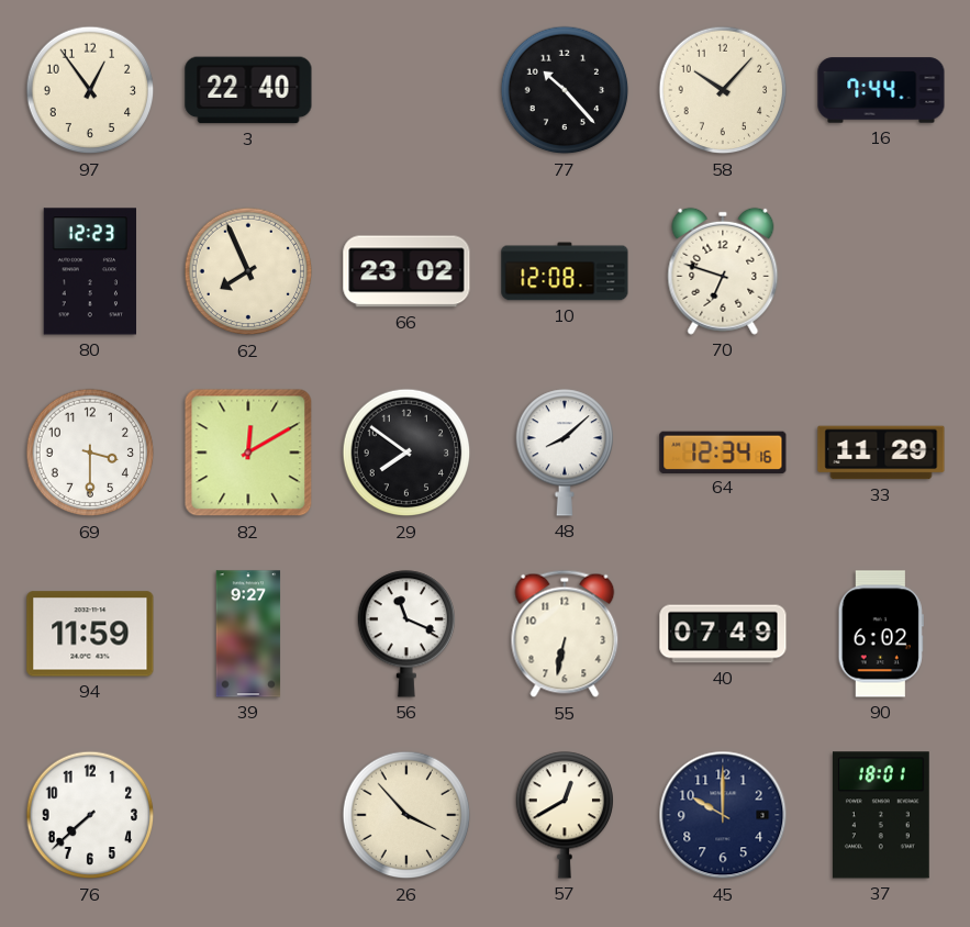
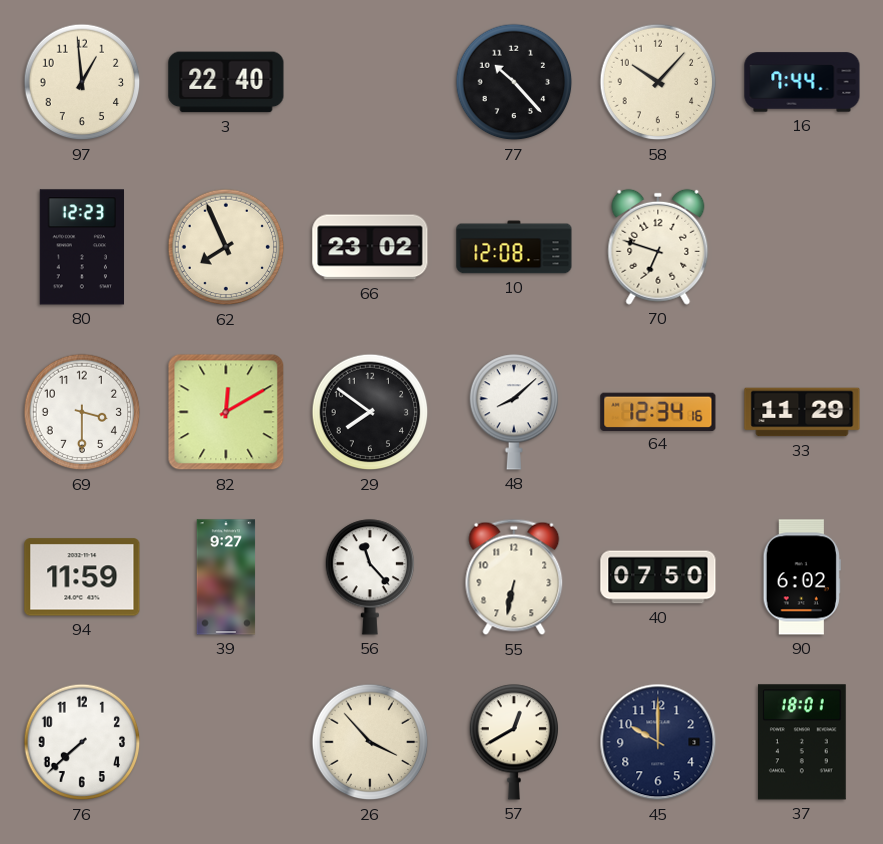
97: 12:54 -> 12:59 (82, 82)
56: 11:19 -> 11:23 (370, 577)
40: 07:49 -> 07:50 (658, 577)
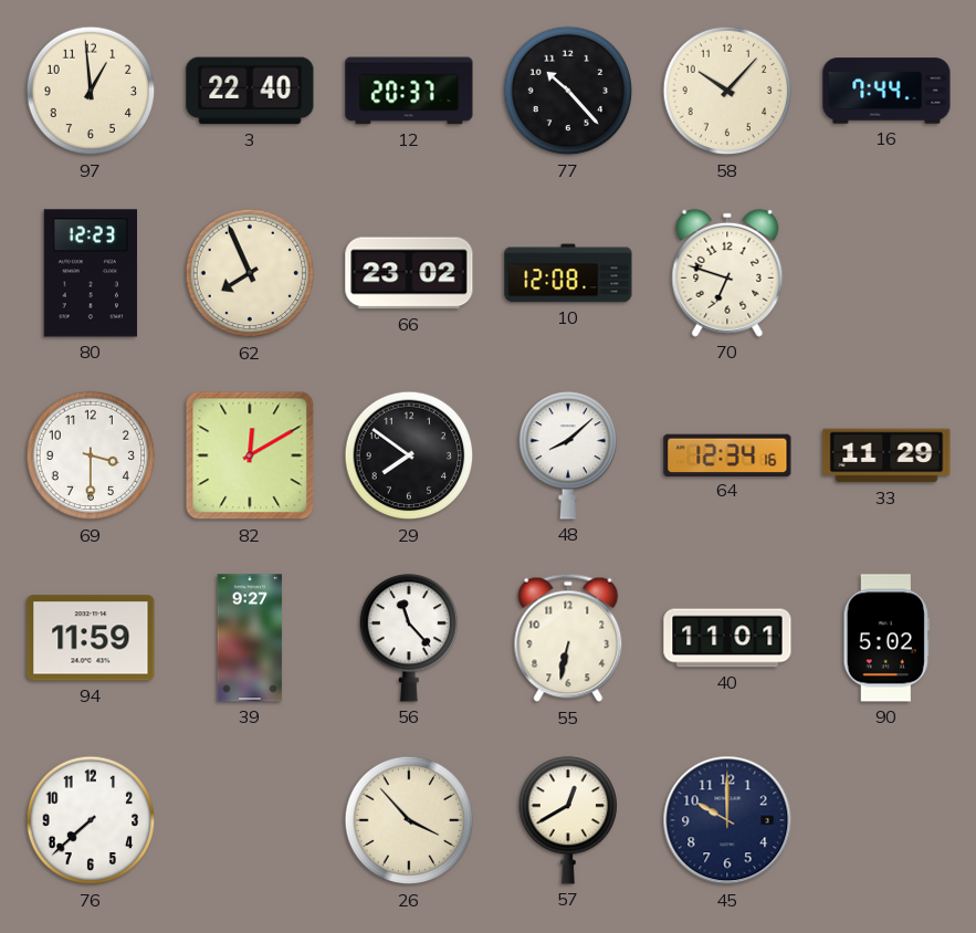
12: none -> 20:37 (409, 91)
40: 07:50 -> 11:01 (727, 638)
90: 6:02 -> 5:02 (886, 638)
37: 18:01 -> none (802, 742)
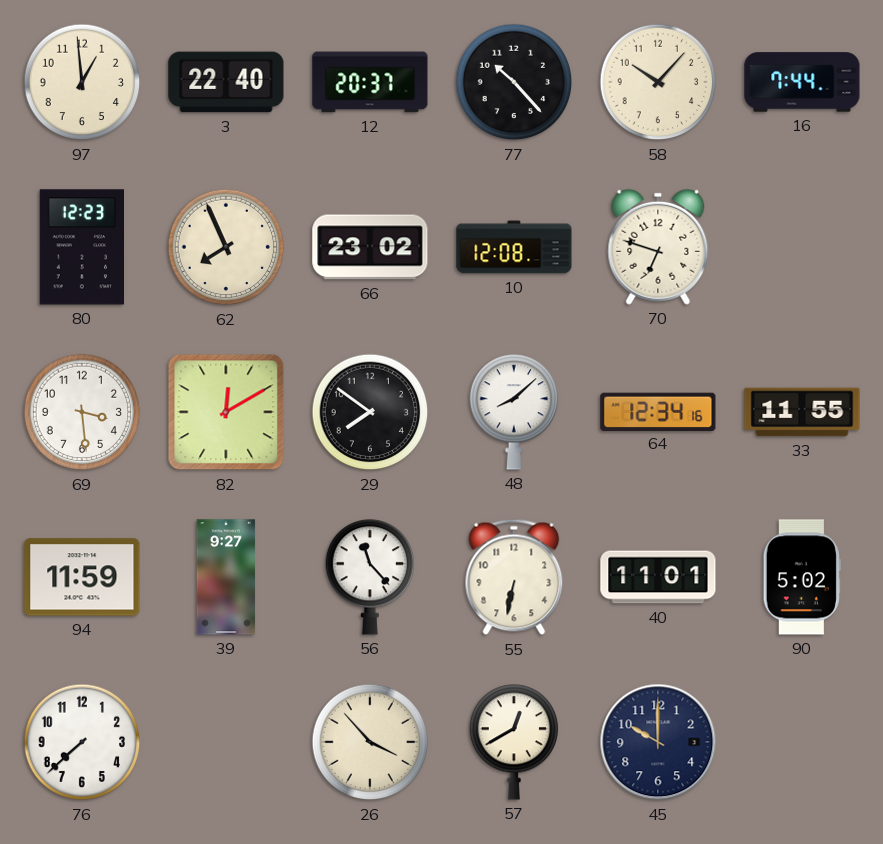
69: 3:30 -> 3:29 (82, 412)
33: 11:29 -> 11:55 (802, 412)
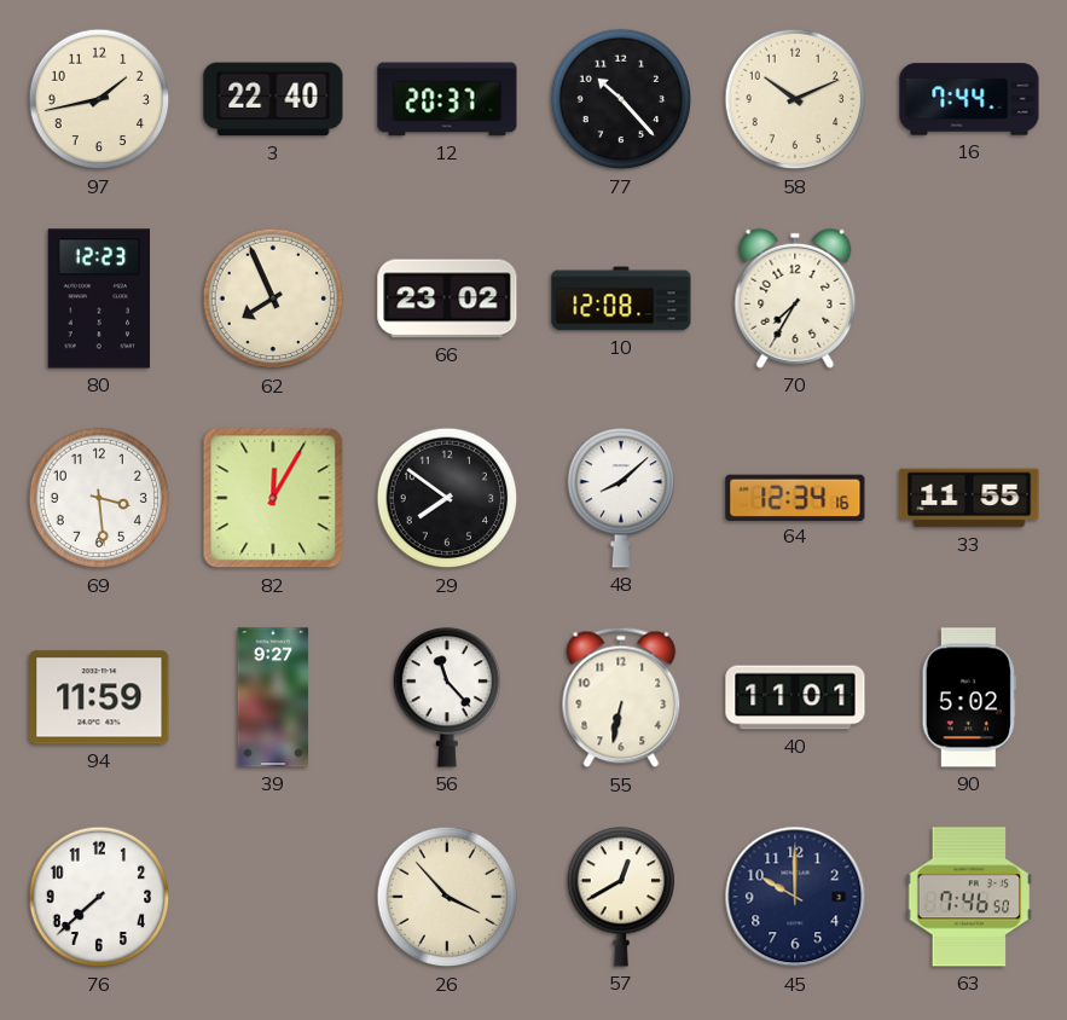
97: 12:59 -> 1:43 (99, 99)
58: 10:07 -> 10:11 (795, 99)
70: 6:48 -> 7:35 (795, 299)
82: 12:10 -> 12:05 (273, 498)
63: none -> 7:46 (969, 897)
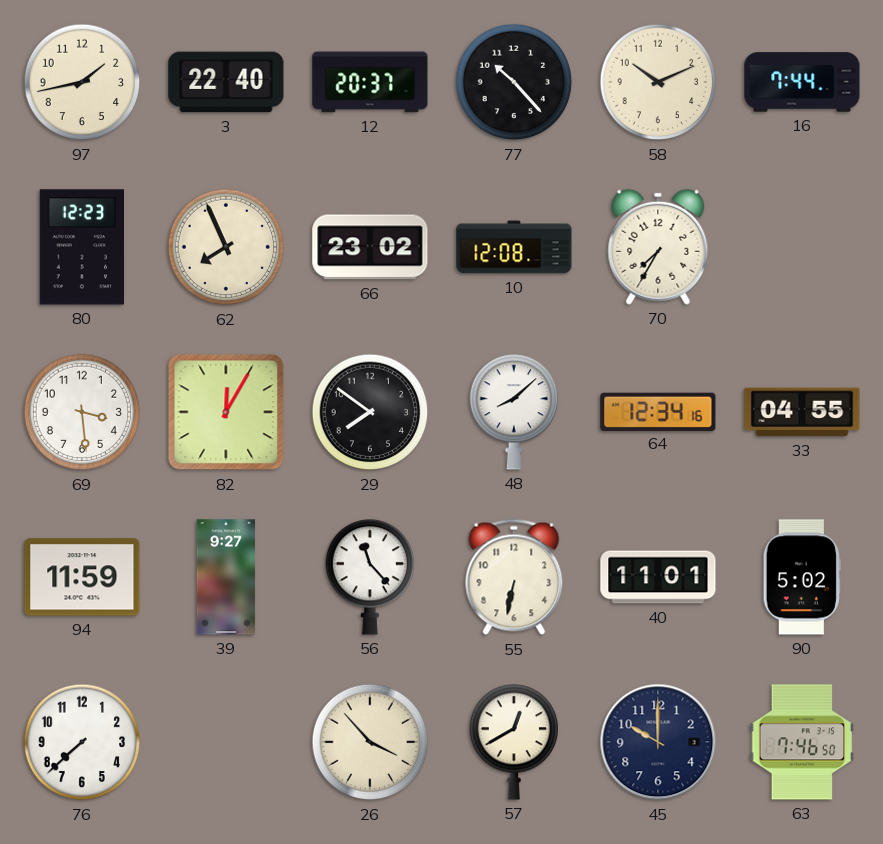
33: 11:55 -> 04:55 (802, 412)
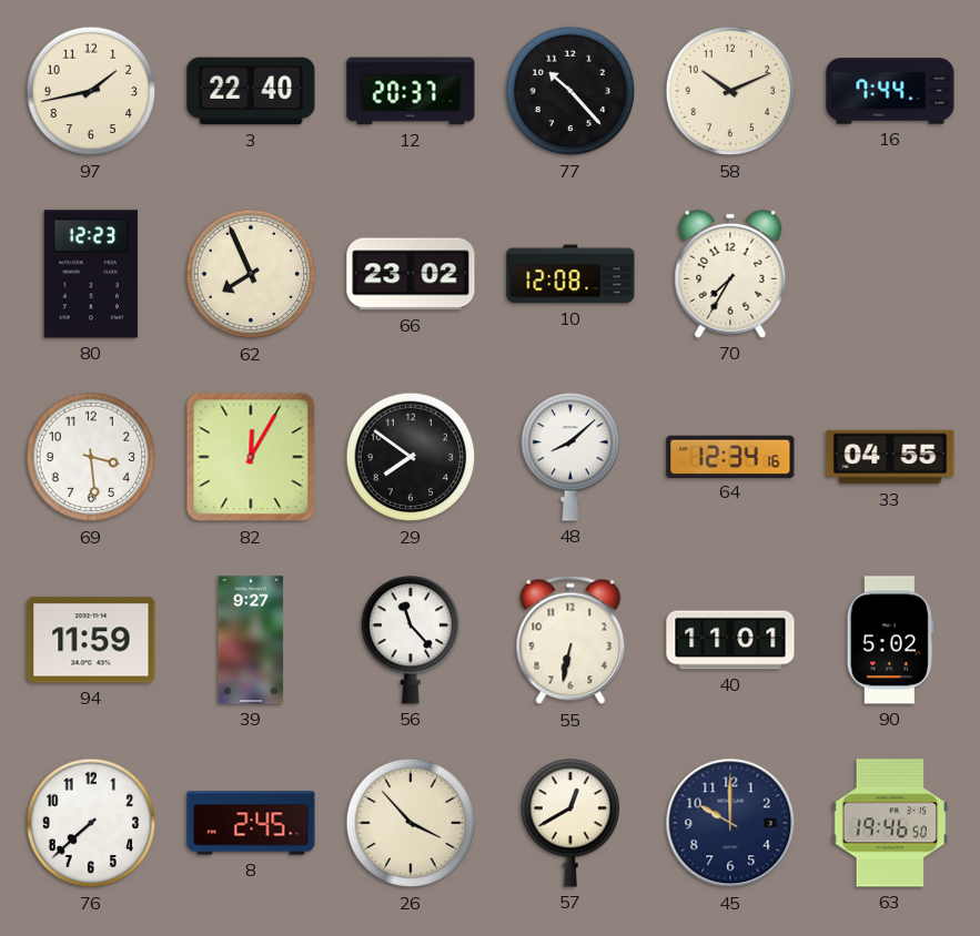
8: none -> 2:45 (251, 823)
63: 7:46 -> 19:46 (890, 823)
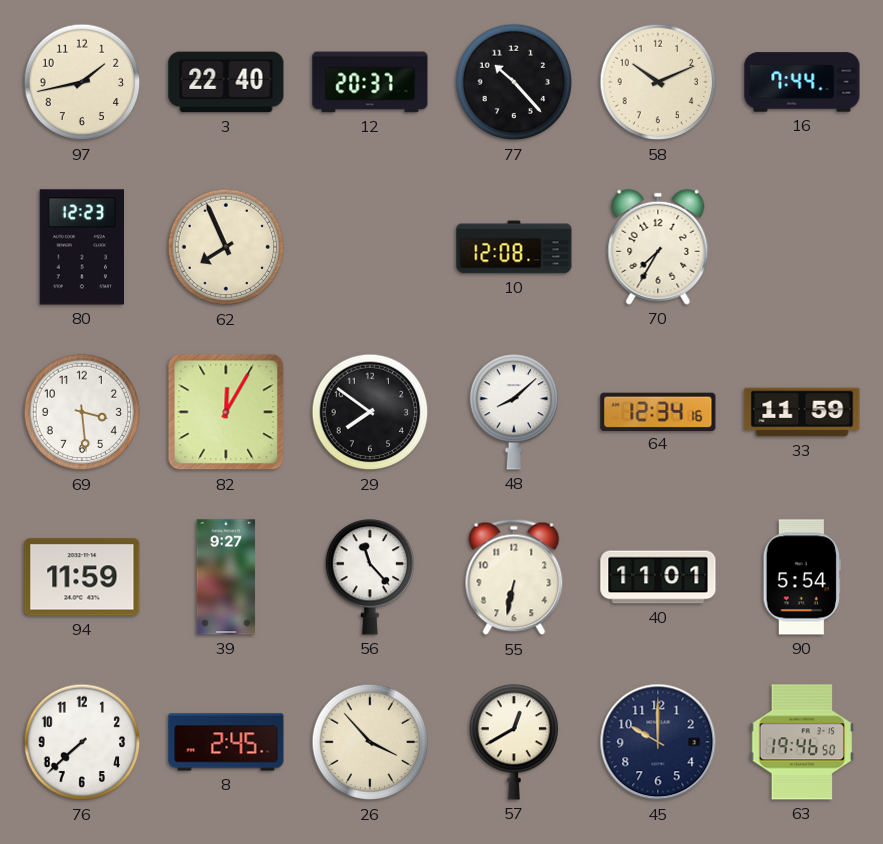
66: 23:02 -> none (411, 274)
33: 04:55 -> 11:59 (802, 412)
90: 5:02 -> 5:54 (802, 577)
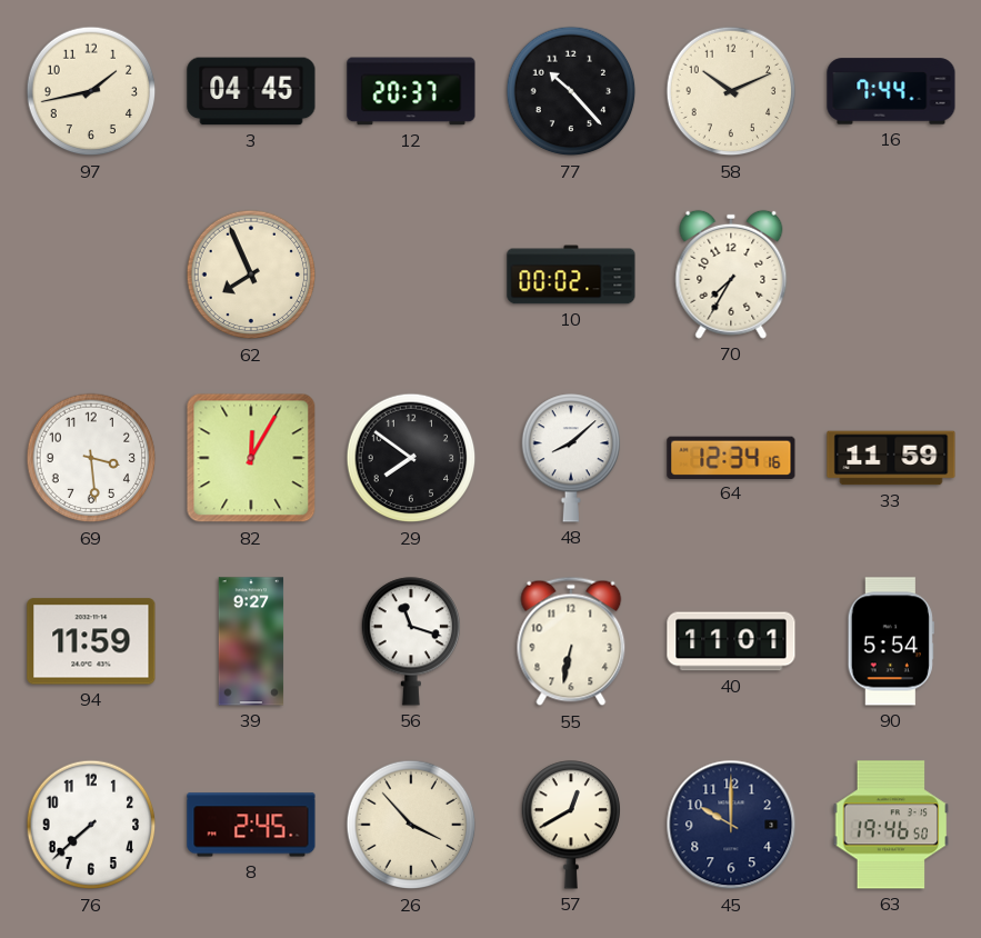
3: 22:40 -> 04:45 (251, 91)
80: 12:23 -> none (81, 247)
10: 12:08 -> 00:02 (571, 275)
56: 11:23 -> 11:18 (411, 641)
